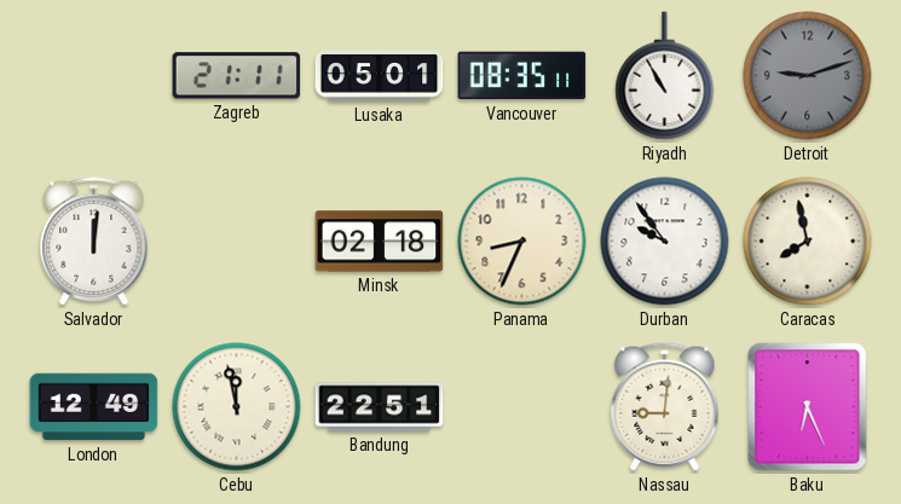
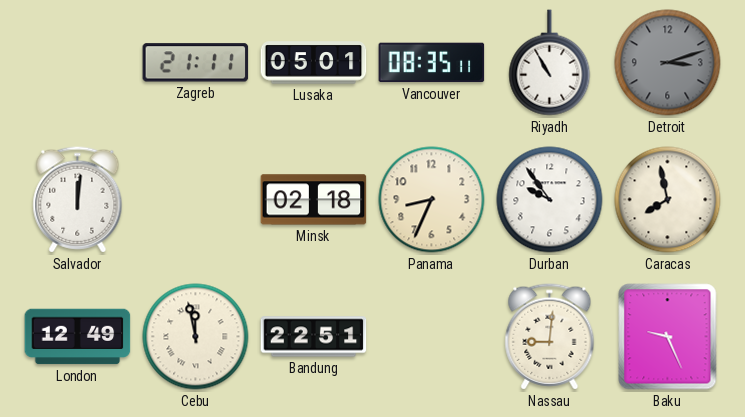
Detroit: 9:12 -> 3:12 (668, 63)
Baku: 6:26 -> 9:26 (668, 337)
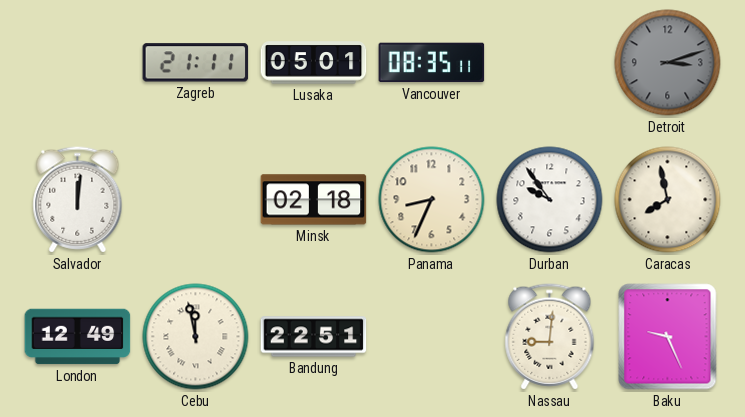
Riyadh: 10:55 -> none (550, 63)
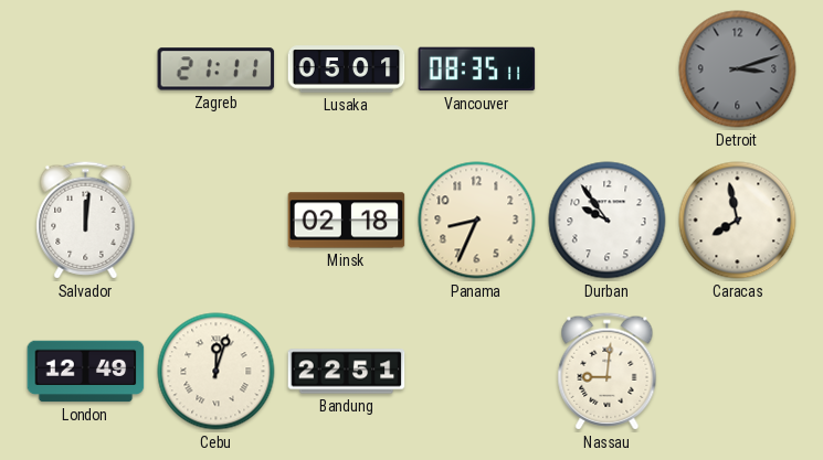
Cebu: 11:58 -> 12:03 (217, 372)
Baku: 9:26 -> none (668, 337)
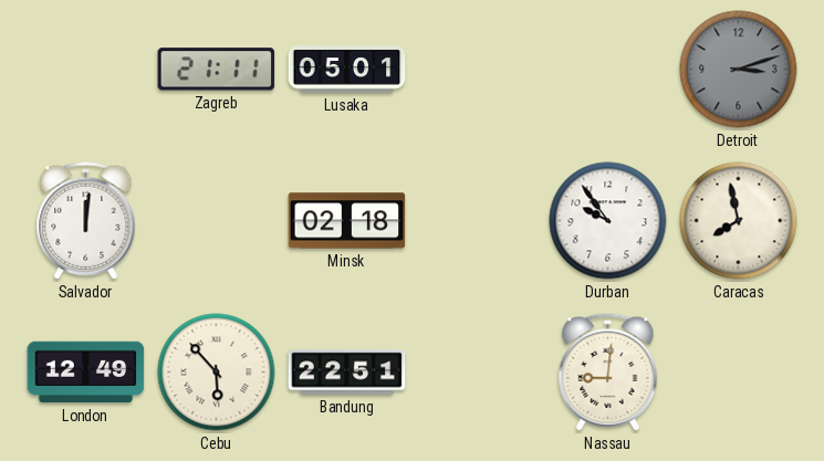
Vancouver: 08:35 -> none (477, 69)
Panama: 8:34 -> none (477, 221)
Cebu: 12:03 -> 5:53 (217, 373)
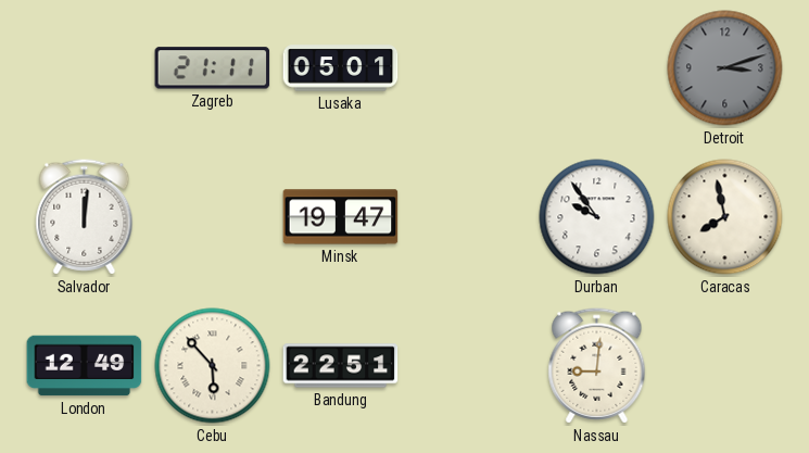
Minsk: 02:18 -> 19:47 (341, 217)
